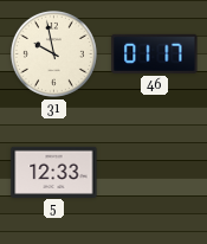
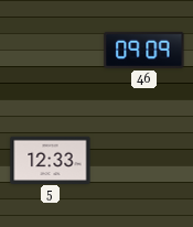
31: 9:58 -> none (53, 53)
46: 01:17 -> 09:09 (144, 50)
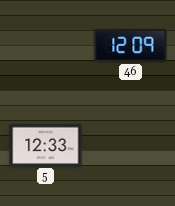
46: 09:09 -> 12:09 (131, 45)
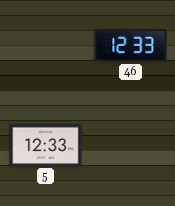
46: 12:09 -> 12:33 (131, 45)
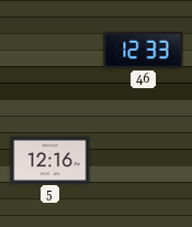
5: 12:33 -> 12:16 (50, 160)
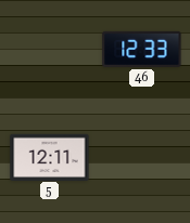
5: 12:16 -> 12:11 (50, 157)
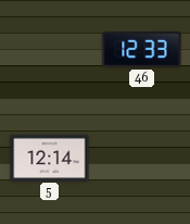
5: 12:11 -> 12:14 (50, 158)
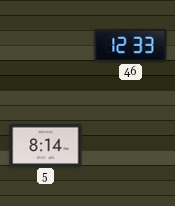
5: 12:14 -> 8:14 (46, 145)
